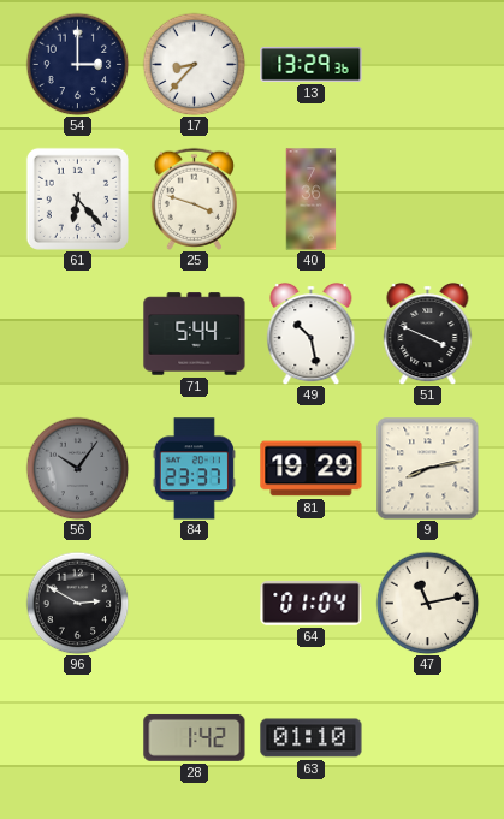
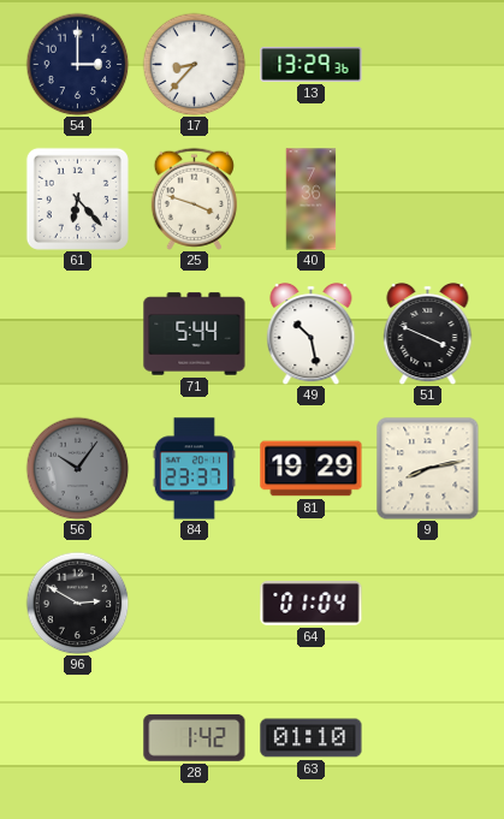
47: 11:13 -> none (427, 603)
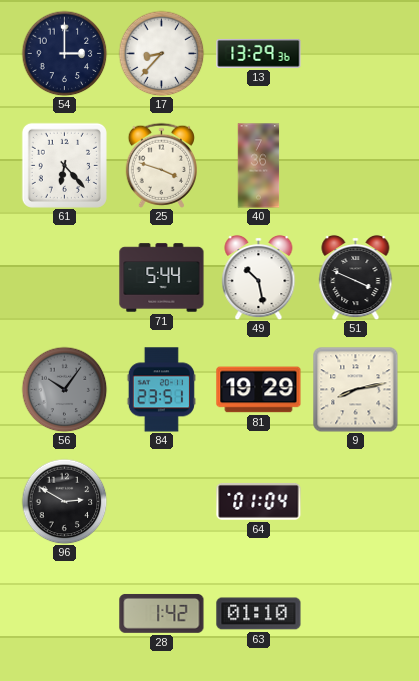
84: 23:37 -> 23:51 (161, 390)
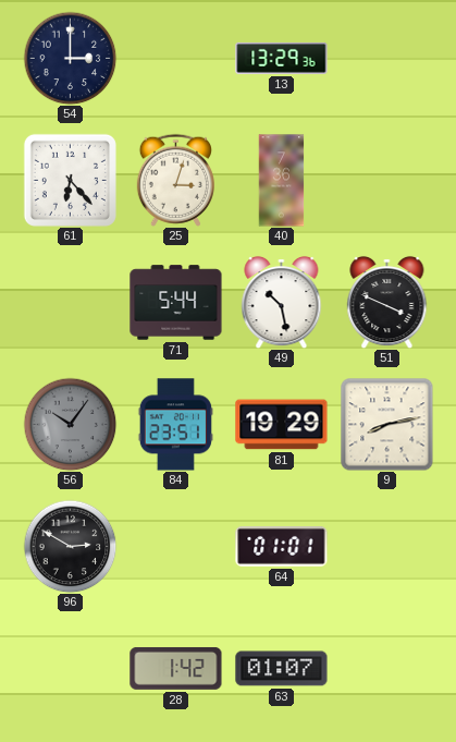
17: 8:37 -> none (161, 53)
25: 3:48 -> 3:03 (175, 180)
64: 01:04 -> 01:01 (282, 547)
63: 01:10 -> 01:07 (282, 669)
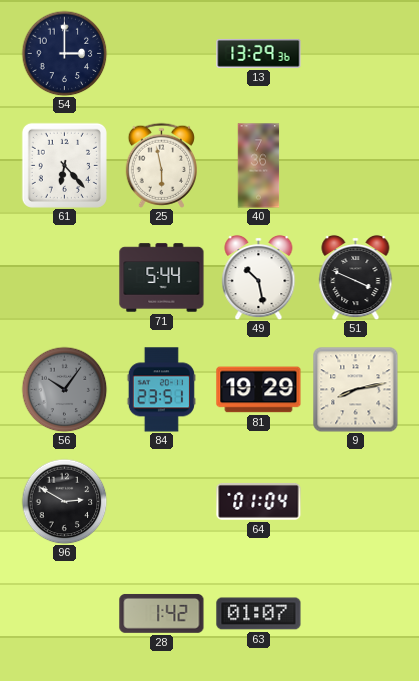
25: 3:03 -> 5:58 (161, 165)
64: 01:01 -> 01:04 (259, 502)
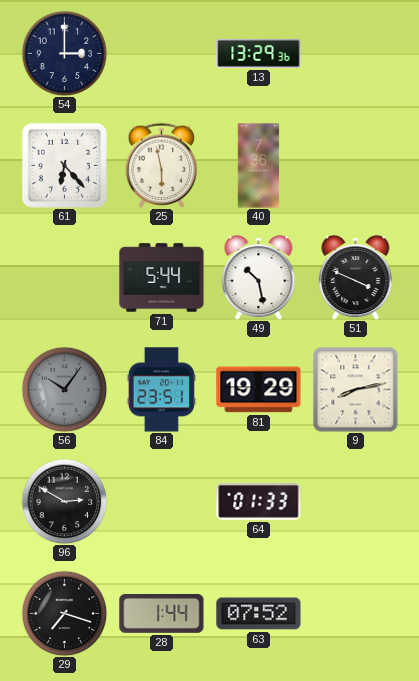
64: 01:04 -> 01:33 (259, 502)
29: none -> 7:18 (64, 613)
28: 1:42 -> 1:44 (162, 613)
63: 01:07 -> 07:52 (259, 614)
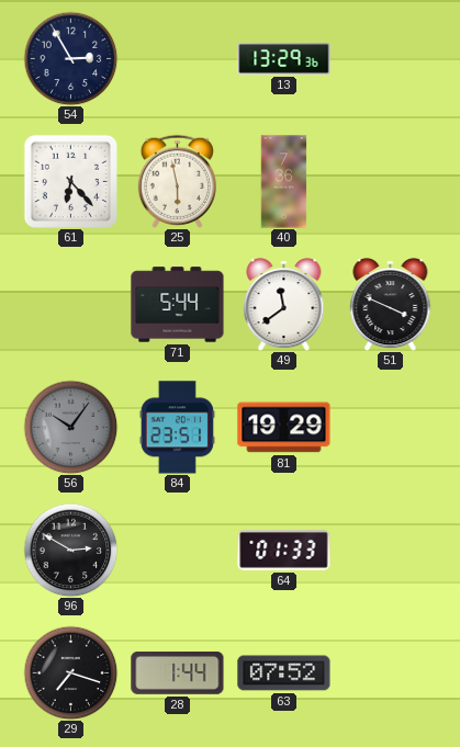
54: 3:00 -> 2:55 (70, 58)
49: 10:28 -> 11:39 (284, 304)
9: 8:13 -> none (356, 390)
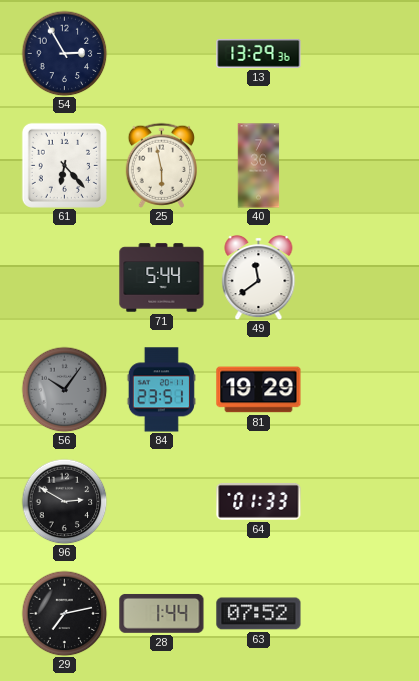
51: 3:49 -> none (391, 304)
29: 7:18 -> 7:13 (64, 613)
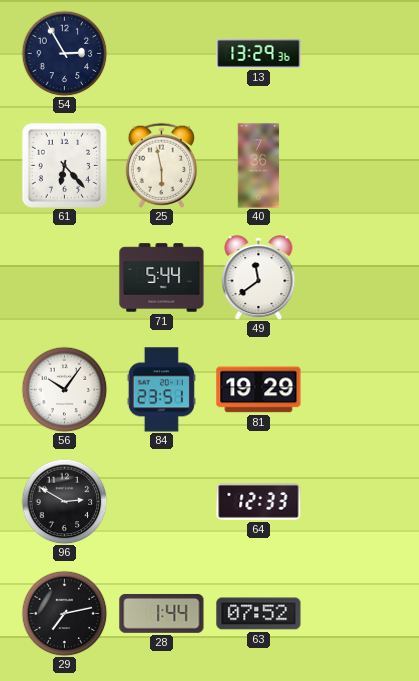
56 dial: grey -> white (64, 389)
64: 01:33 -> 12:33 (259, 502)
